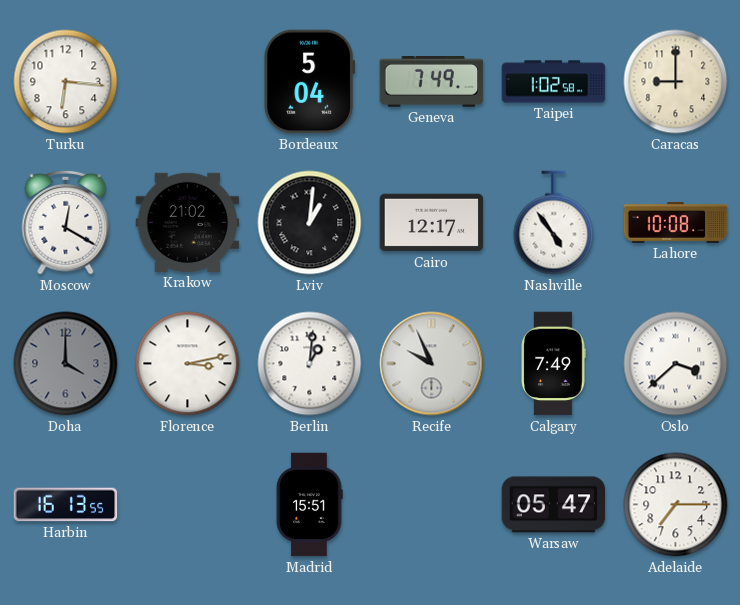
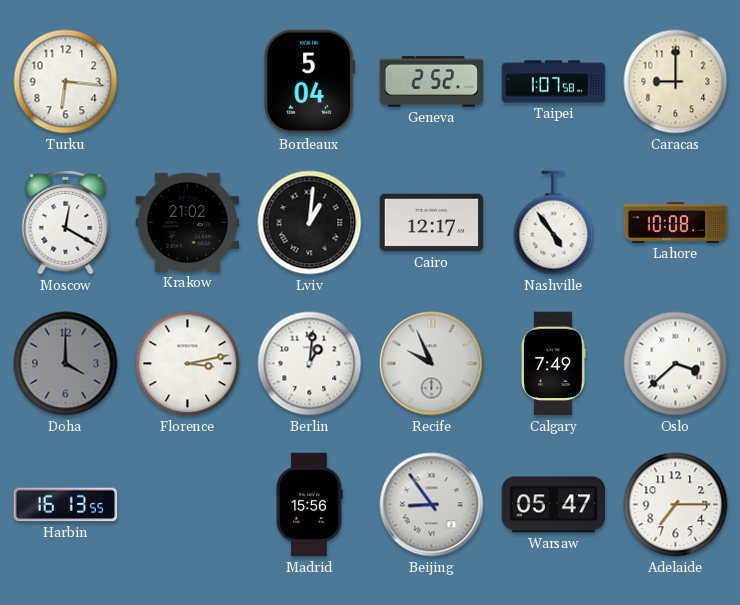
Geneva: 7:49 -> 2:52 (432, 82)
Taipei: 1:02 -> 1:07 (554, 82)
Madrid: 15:51 -> 15:56 (309, 505)
Beijing: none -> 8:54 (432, 505)
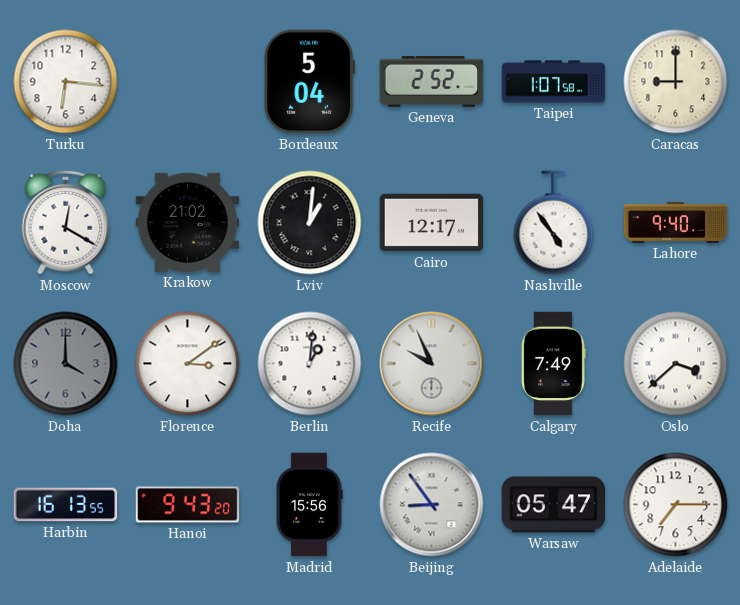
Lahore: 10:08 -> 9:40 (676, 222)
Florence: 3:13 -> 3:09 (188, 364)
Hanoi: none -> 9:43 (188, 505)
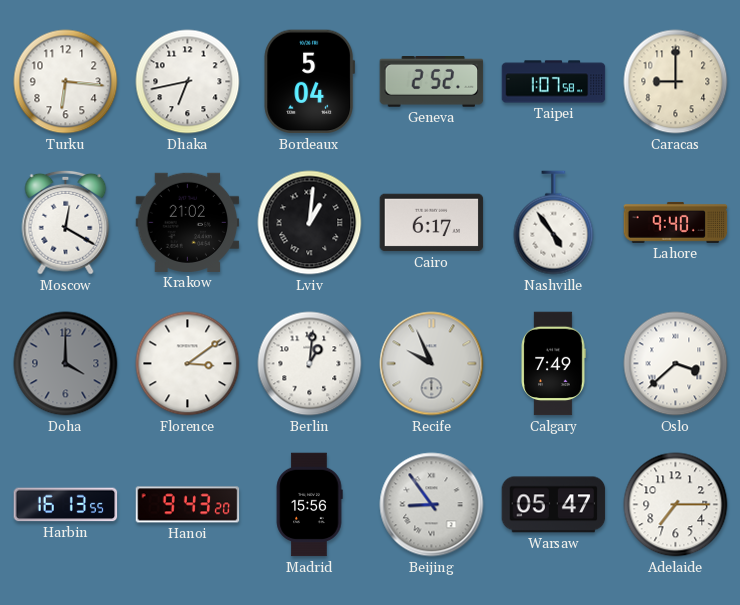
Dhaka: none -> 6:43 (188, 82)
Cairo: 12:17 -> 6:17 (432, 223)
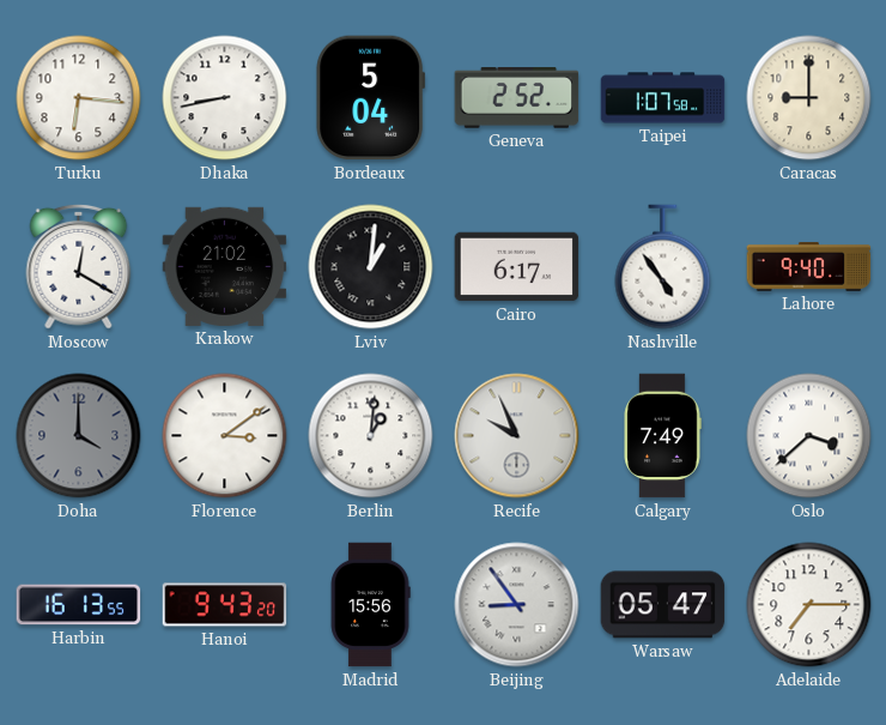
Dhaka: 6:43 -> 8:43 (225, 98)
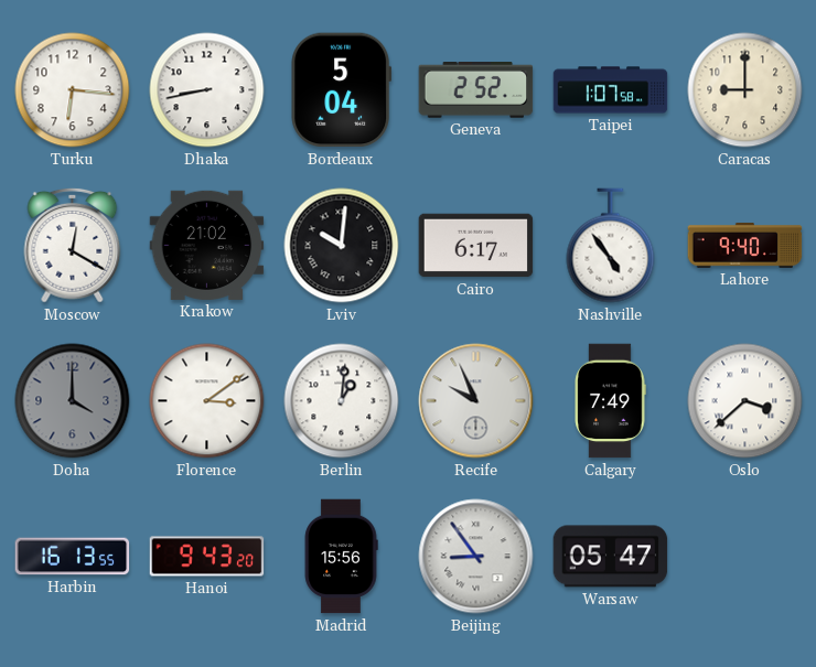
Lviv: 1:01 -> 10:01 (342, 246)
Adelaide: 7:15 -> none (809, 605)
